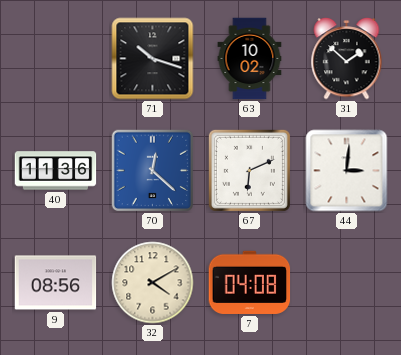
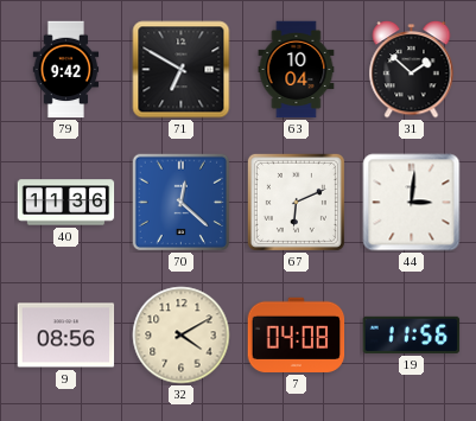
79: none -> 9:42 (66, 70)
71: 10:18 -> 6:50 (182, 70)
63: 10:02 -> 10:04 (297, 70)
19: none -> 11:56 (412, 334)
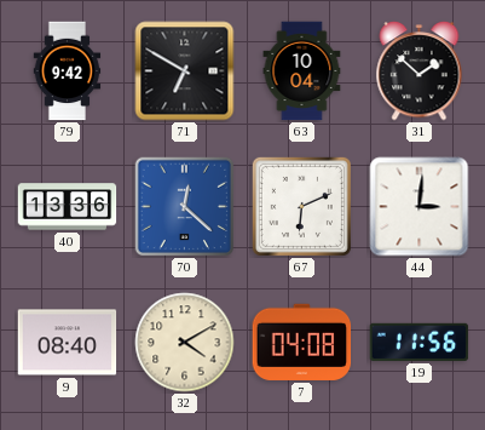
40: 11:36 -> 13:36 (68, 207)
9: 08:56 -> 08:40 (68, 343)
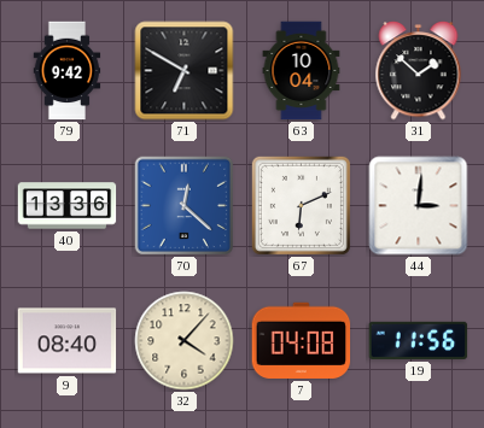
32: 4:10 -> 4:07 (185, 341)
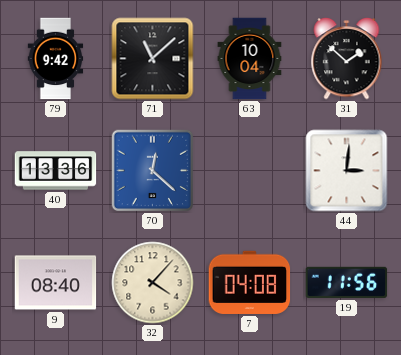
71: 6:50 -> 11:08 (153, 59)
67: 6:11 -> none (301, 205)
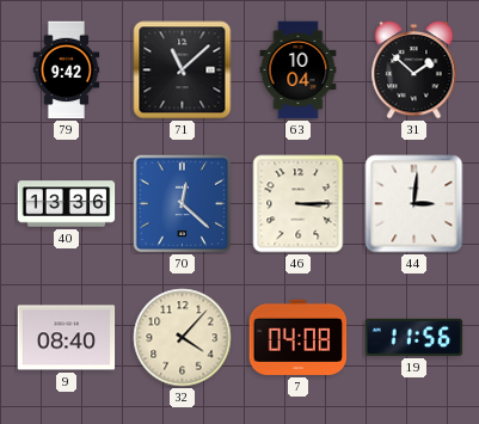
46: none -> 3:15 (299, 204)
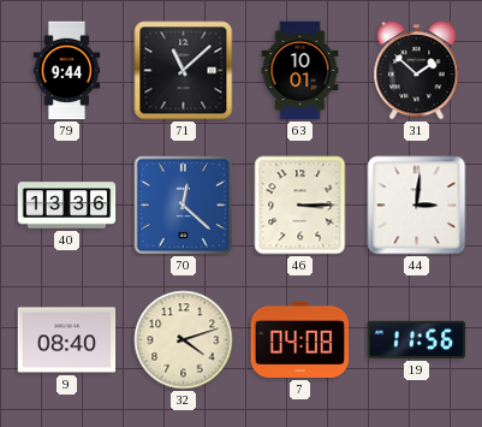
79: 9:42 -> 9:44 (67, 71)
63: 10:04 -> 10:01 (300, 71)
32: 4:07 -> 4:12 (184, 340)
